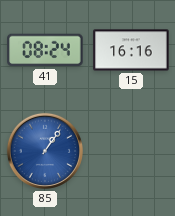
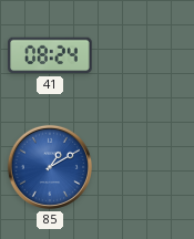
15: 16:16 -> none (131, 50)
85: 1:06 -> 1:10 (50, 167)
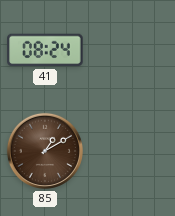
85 dial: blue -> brown (45, 151)
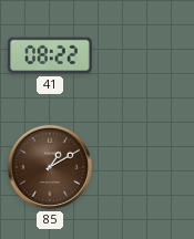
41: 08:24 -> 08:22 (50, 55)
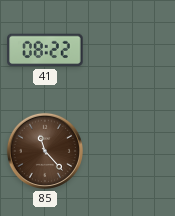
85: 1:10 -> 11:23 (45, 151)
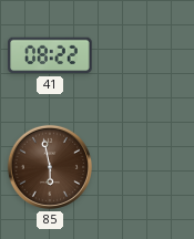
85: 11:23 -> 5:58 (50, 167)
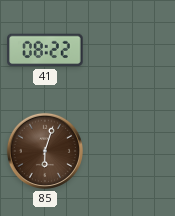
85: 5:58 -> 6:03 (45, 151)
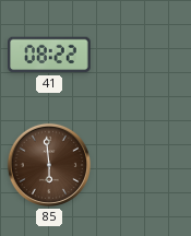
85: 6:03 -> 5:59 (49, 165)
